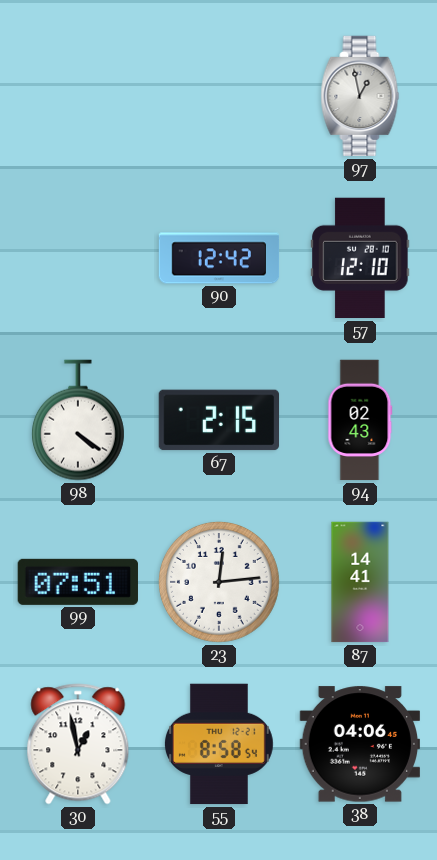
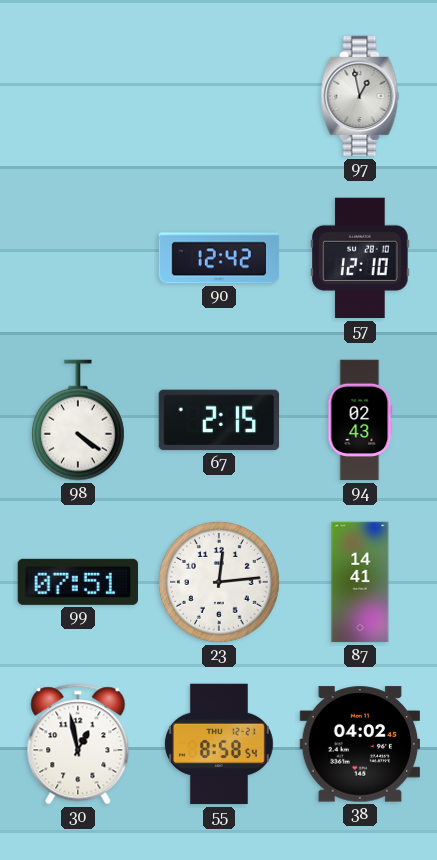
38: 04:06 -> 04:02 (359, 744)
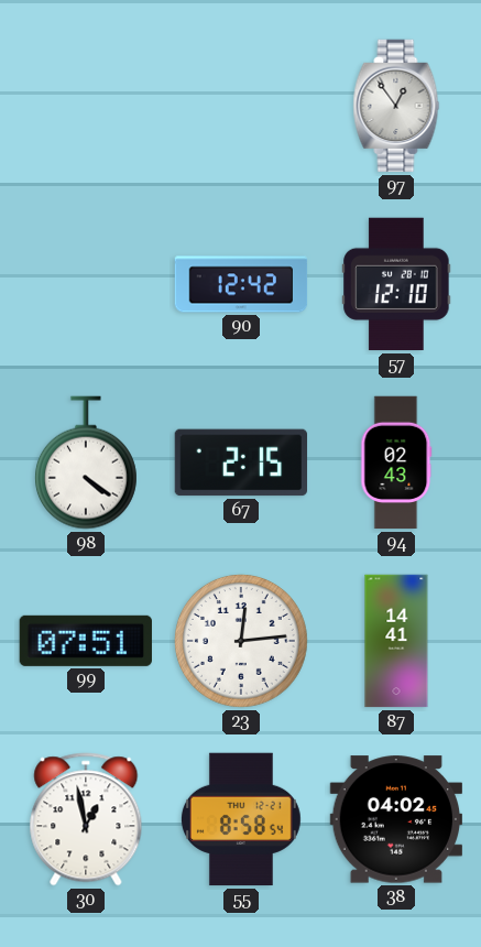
97: 12:58 -> 12:54 (396, 106)
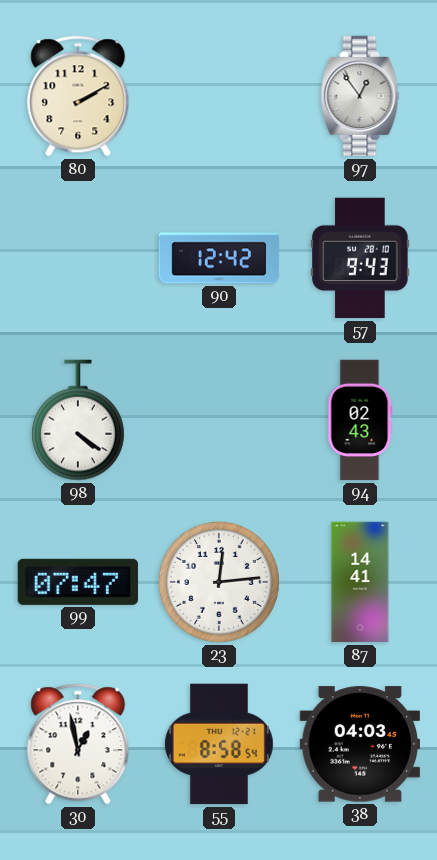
80: none -> 2:10 (78, 96)
57: 12:10 -> 9:43 (360, 258)
67: 2:15 -> none (241, 462)
99: 07:51 -> 07:47 (78, 582)
38: 04:02 -> 04:03 (359, 744)
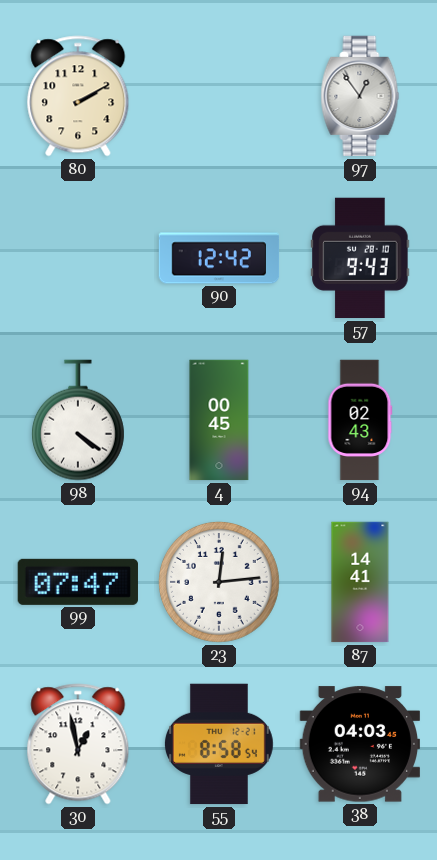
4: none -> 00:45 (219, 420)
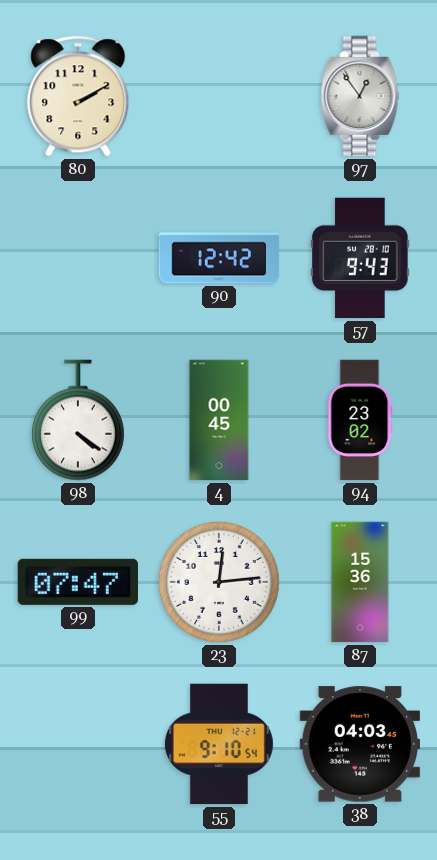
94: 02:43 -> 23:02 (360, 420)
87: 14:41 -> 15:36 (360, 582)
30: 12:58 -> none (78, 744)
55: 8:58 -> 9:10 (219, 744)
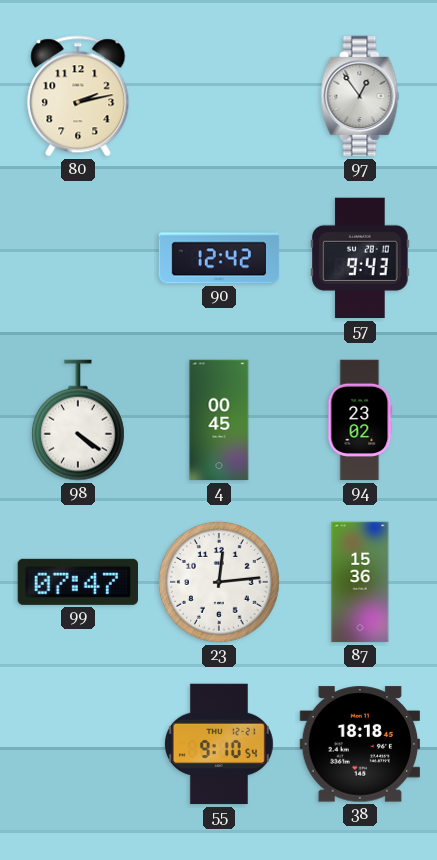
80: 2:10 -> 2:13 (78, 96)
38: 04:03 -> 18:18 (359, 744)
